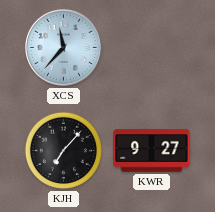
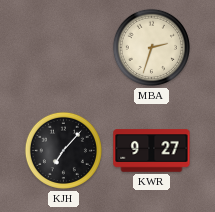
XCS: 11:37 -> none (64, 48)
MBA: none -> 2:33 (151, 47)
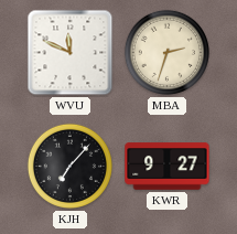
WVU: none -> 11:49 (71, 53)
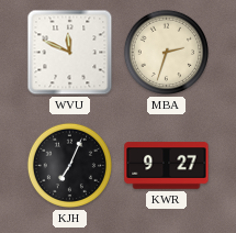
KJH: 7:07 -> 7:04 (69, 165)
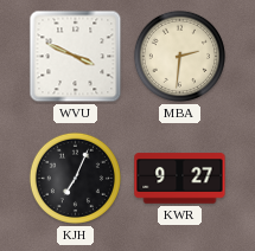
WVU: 11:49 -> 3:49 (76, 57)
MBA: 2:33 -> 2:31 (179, 56)
